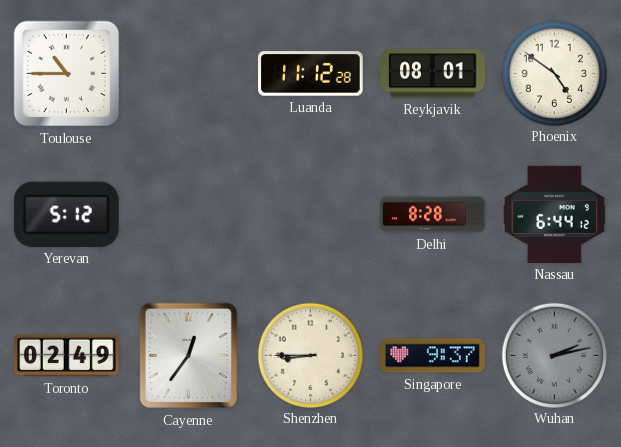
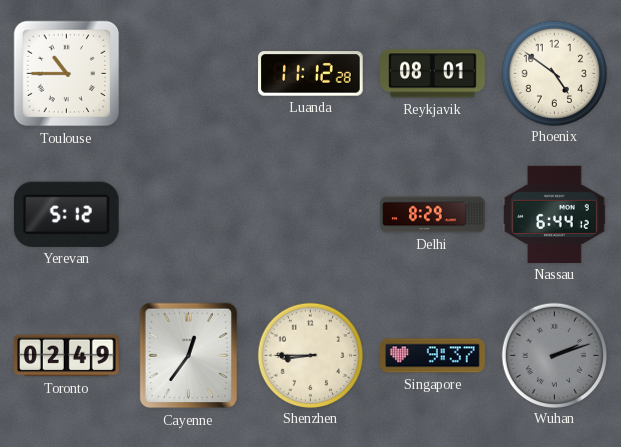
Delhi: 8:28 -> 8:29 (433, 215)
Wuhan: 2:13 -> 2:12 (554, 355)
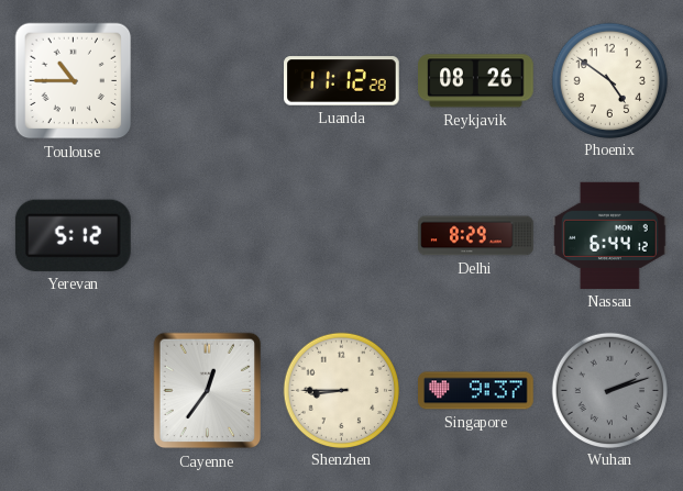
Reykjavik: 08:01 -> 08:26 (476, 81)
Toronto: 02:49 -> none (67, 356)
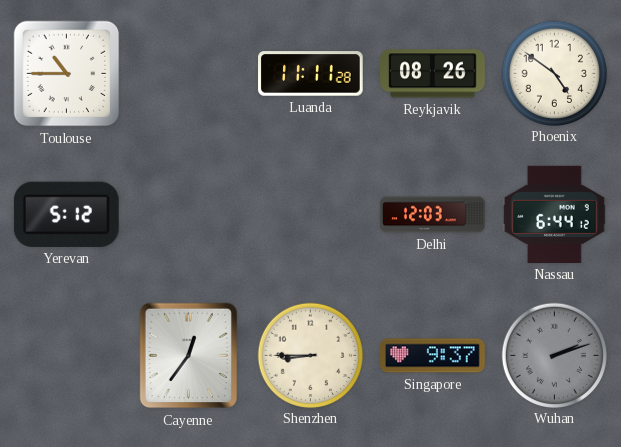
Luanda: 11:12 -> 11:11 (311, 74)
Delhi: 8:29 -> 12:03 (433, 215)
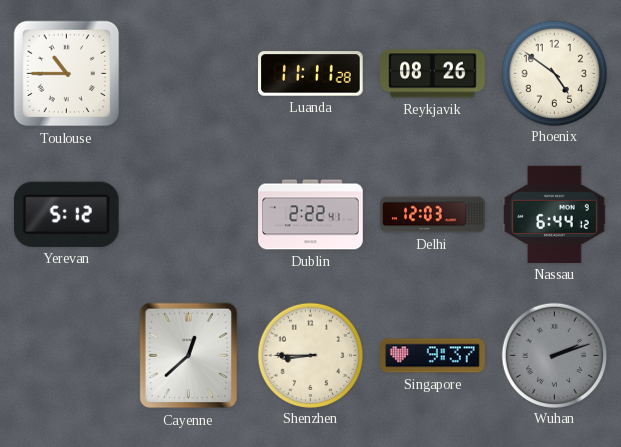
Dublin: none -> 2:22 (311, 215)
Cayenne: 12:36 -> 12:38 (189, 356)
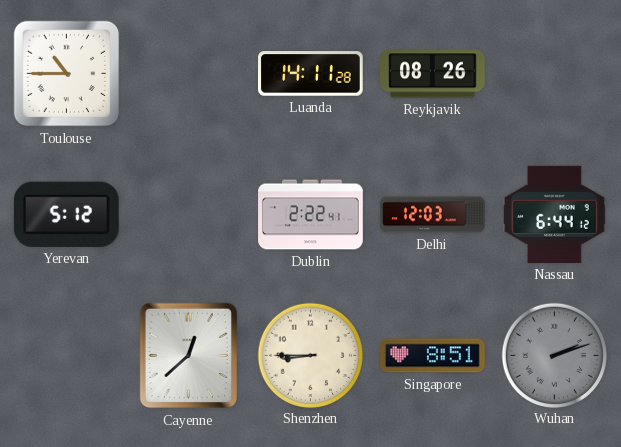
Luanda: 11:11 -> 14:11 (311, 74)
Phoenix: 4:51 -> none (554, 73)
Singapore: 9:37 -> 8:51 (433, 356)
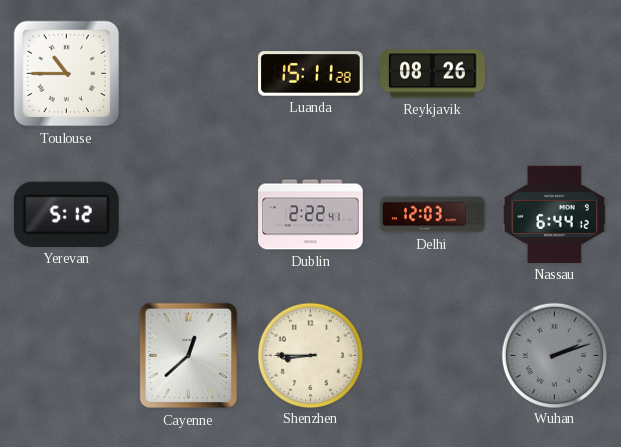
Luanda: 14:11 -> 15:11 (311, 74)
Singapore: 8:51 -> none (433, 356)
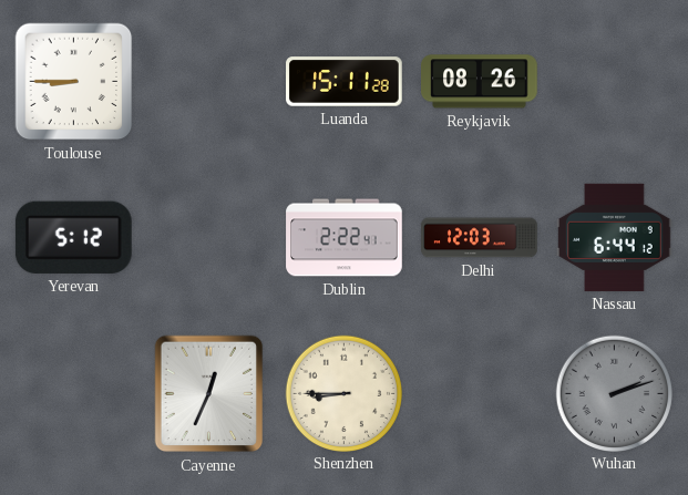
Toulouse: 10:45 -> 8:45 (74, 82)
Cayenne: 12:38 -> 12:34 (209, 394)
